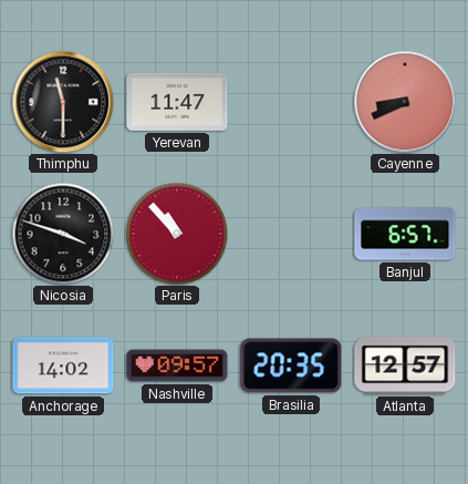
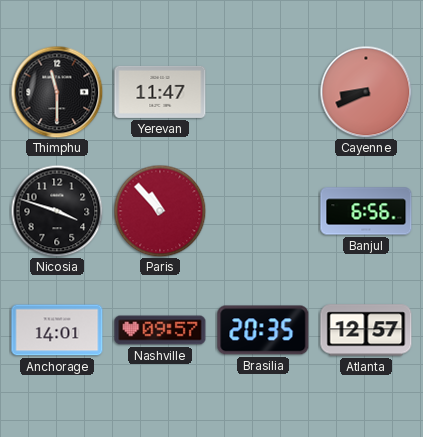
Banjul: 6:57 -> 6:56 (366, 211)
Anchorage: 14:02 -> 14:01 (57, 330)
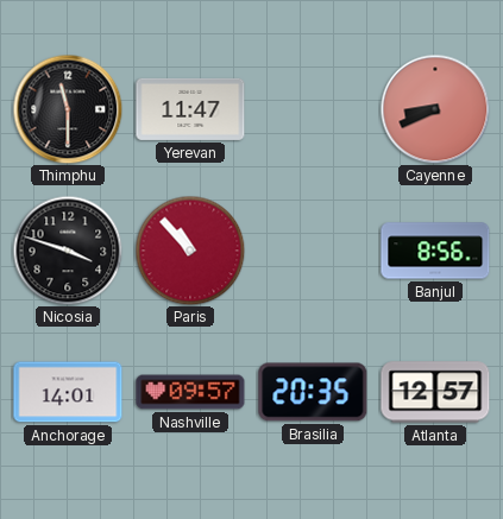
Banjul: 6:56 -> 8:56 (435, 251)
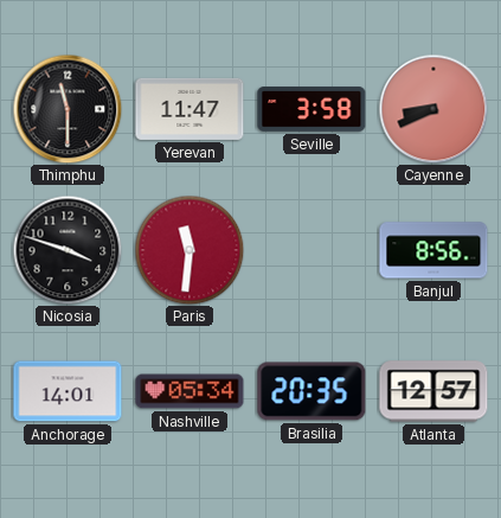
Seville: none -> 3:58 (311, 109)
Paris: 10:53 -> 11:31 (190, 250)
Nashville: 09:57 -> 05:34 (190, 391)
